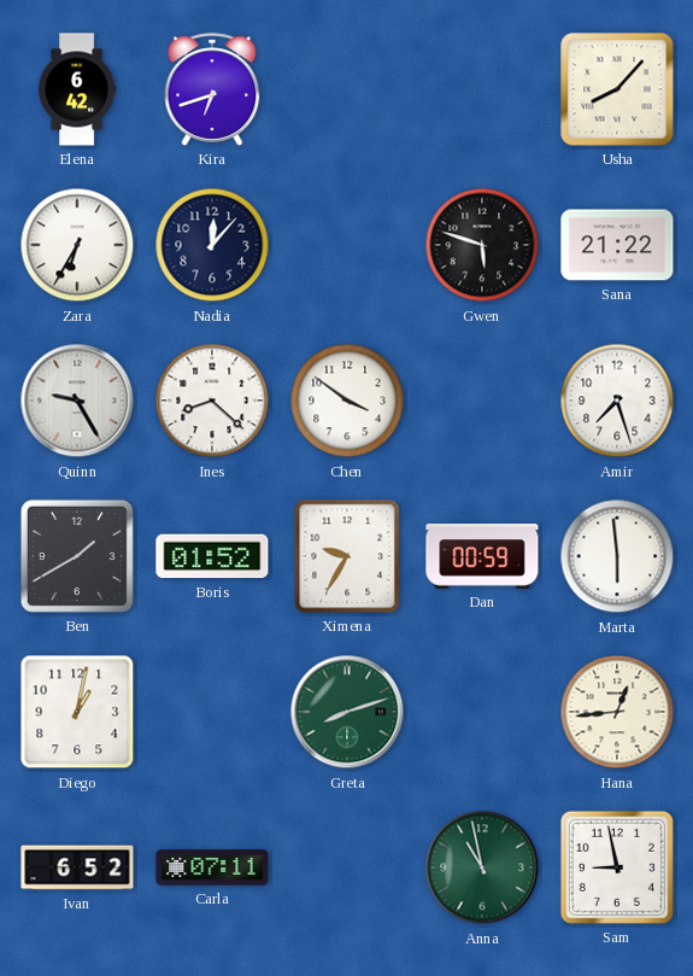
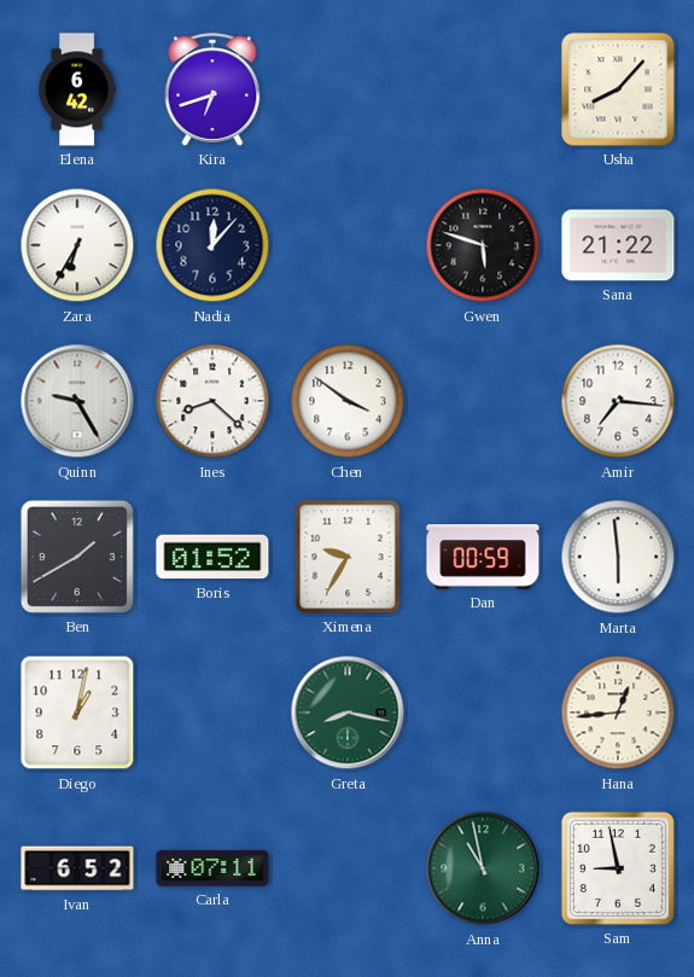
Amir: 7:27 -> 7:16 (618, 401)
Greta: 8:12 -> 8:17 (348, 713)
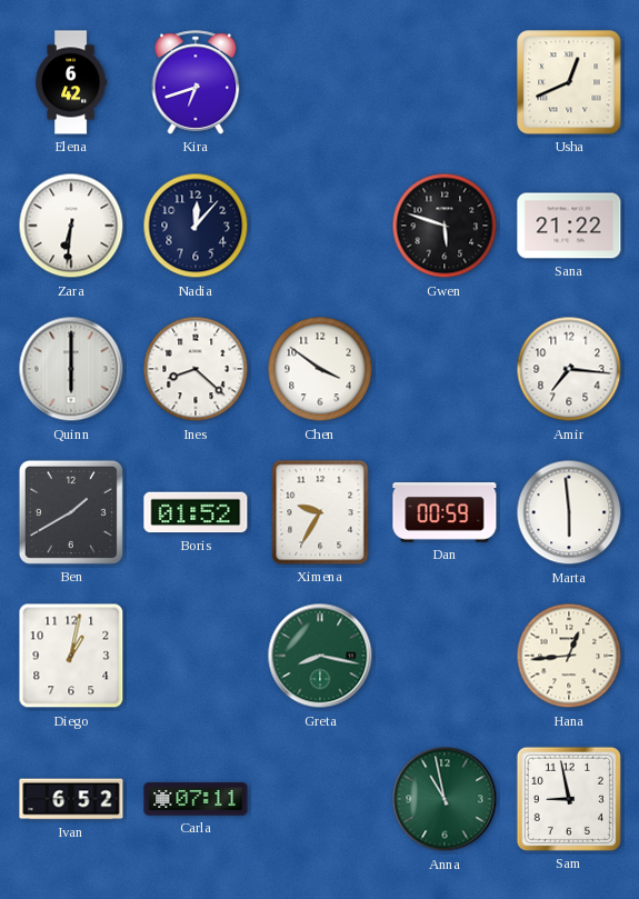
Usha: 8:07 -> 12:41 (569, 82)
Zara: 6:35 -> 6:31 (71, 226)
Quinn: 9:25 -> 6:00 (71, 369)
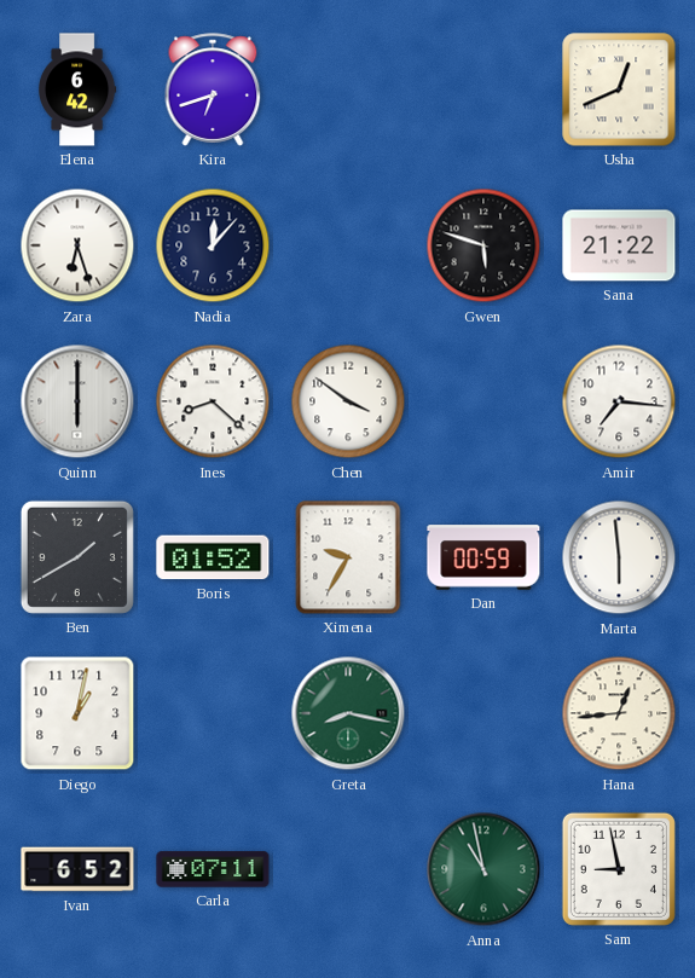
Zara: 6:31 -> 6:27 (77, 245)
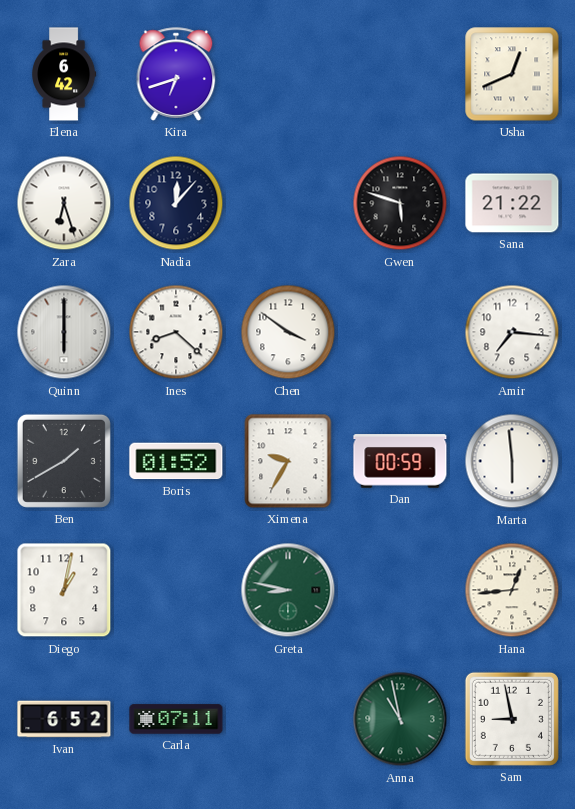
Greta: 8:17 -> 8:47 (288, 590)
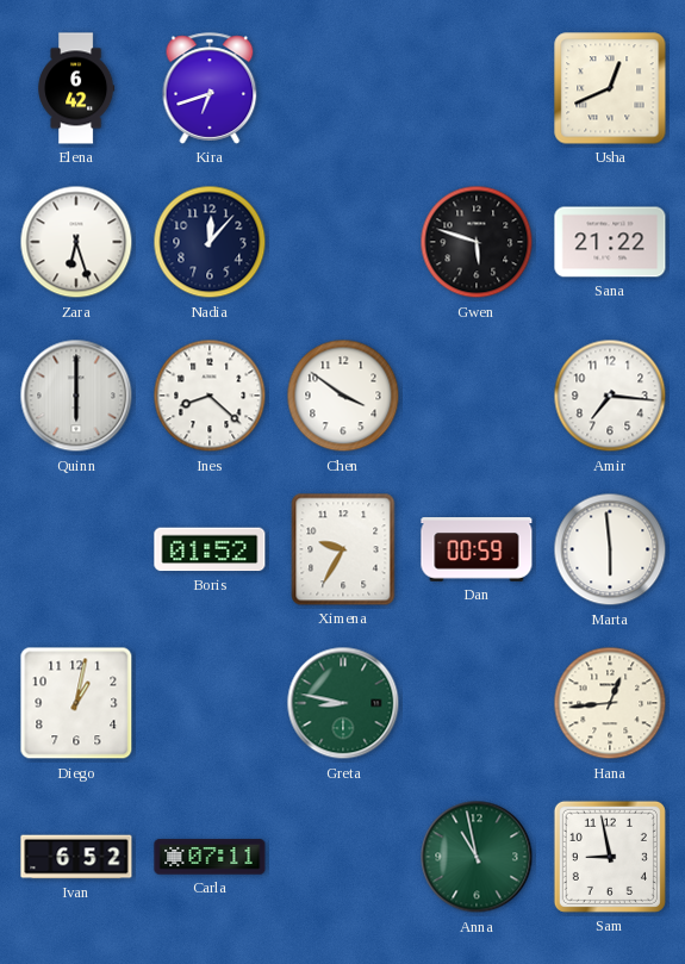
Ben: 1:40 -> none (64, 461)
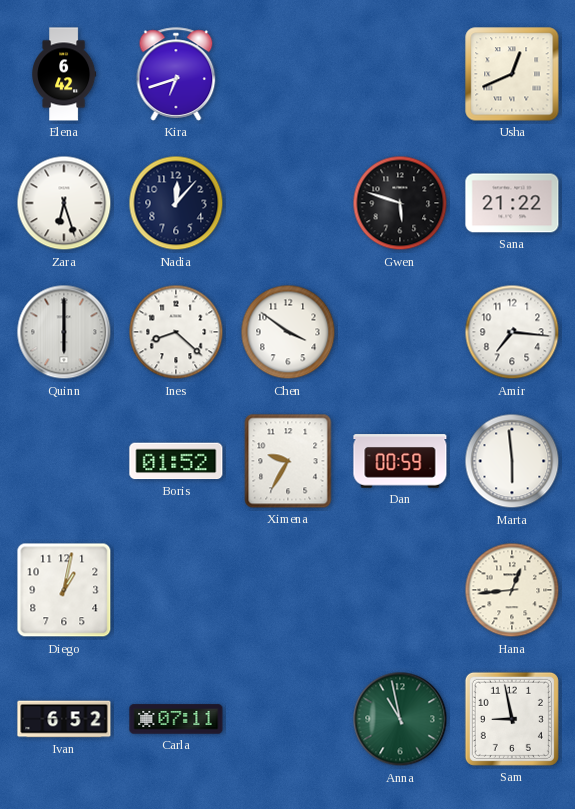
Greta: 8:47 -> none (343, 703)
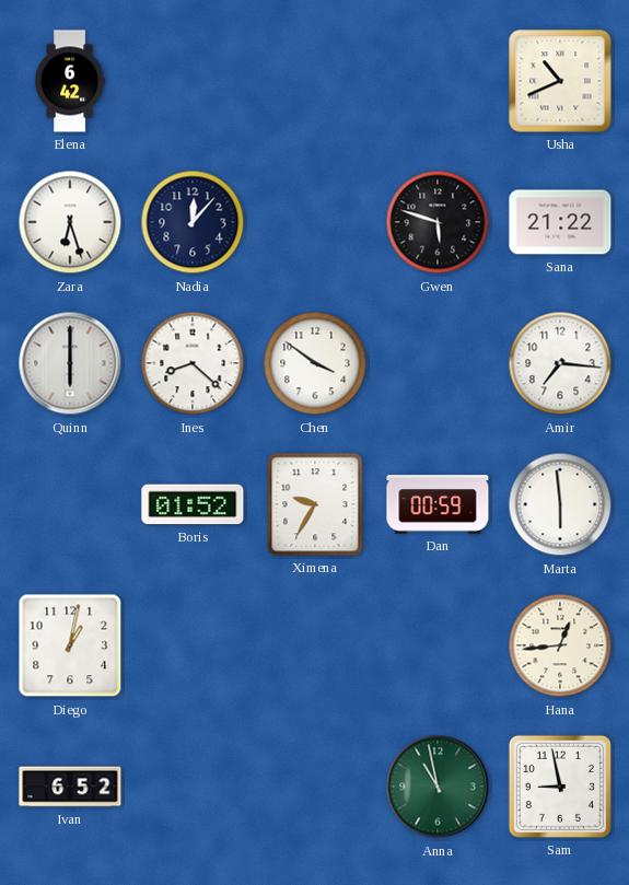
Kira: 6:42 -> none (176, 74)
Usha: 12:41 -> 10:41 (560, 81)
Carla: 07:11 -> none (176, 719)
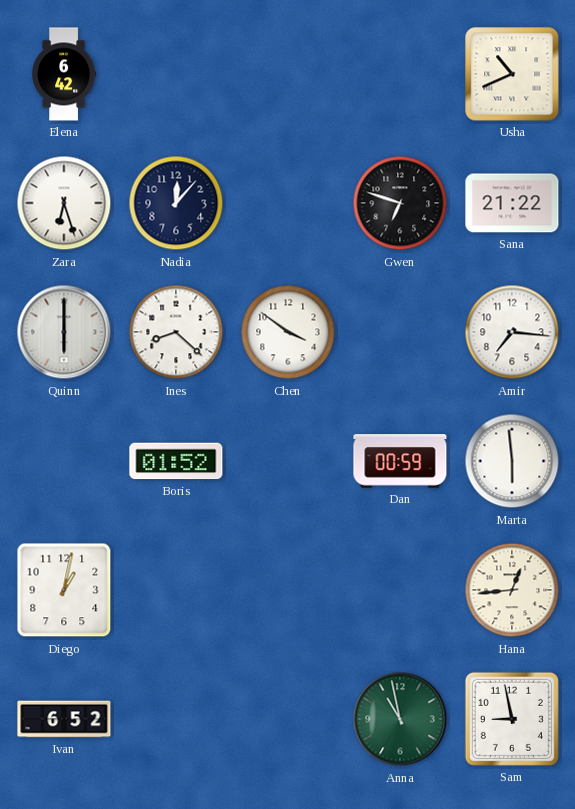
Gwen: 5:48 -> 6:48 (400, 203)
Ximena: 9:35 -> none (315, 504)
